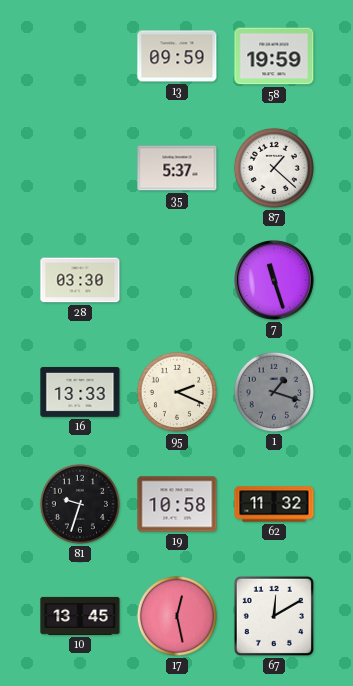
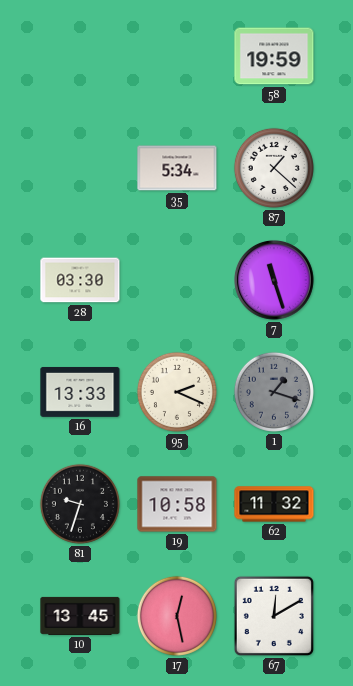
13: 09:59 -> none (177, 56)
35: 5:37 -> 5:34 (177, 168)
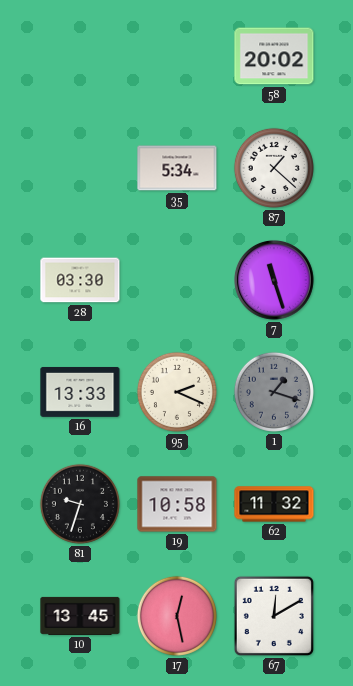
58: 19:59 -> 20:02 (274, 56)
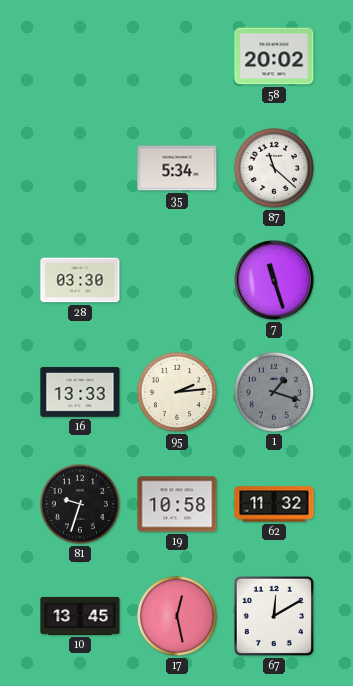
87: 1:22 -> 11:22 (274, 168)
95: 2:19 -> 2:14 (177, 392)
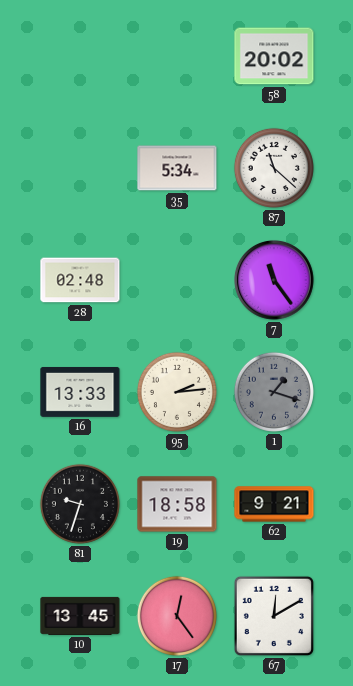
28: 03:30 -> 02:48 (80, 280)
7: 11:27 -> 11:24 (275, 280)
19: 10:58 -> 18:58 (177, 504)
62: 11:32 -> 9:21 (274, 504)
17: 12:28 -> 12:24 (177, 616)
